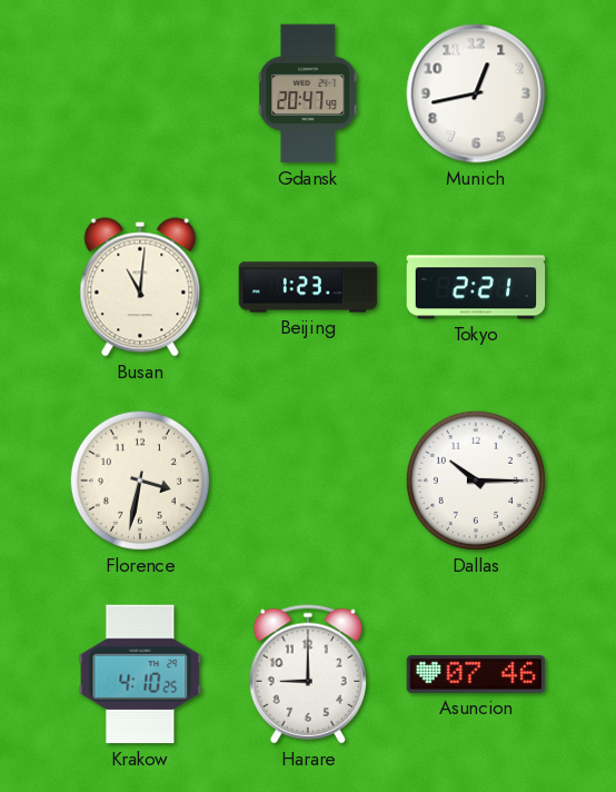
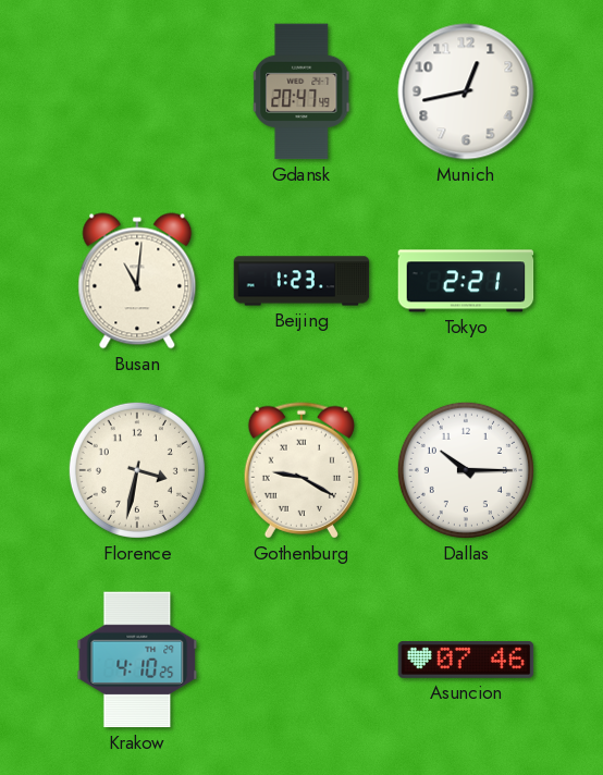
Gothenburg: none -> 9:20 (300, 470)
Harare: 9:00 -> none (307, 674)
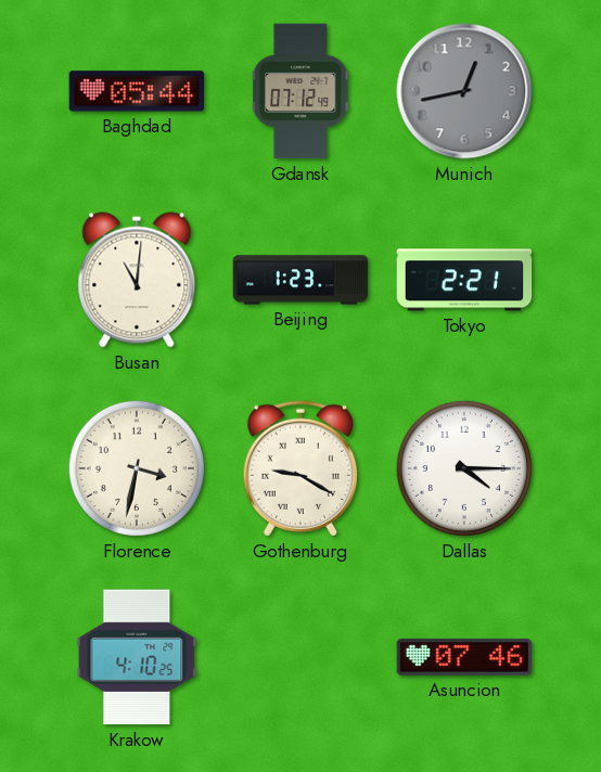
Baghdad: none -> 05:44 (137, 91)
Gdansk: 20:47 -> 07:12 (302, 91)
Munich dial: white -> grey (464, 91)
Dallas: 10:15 -> 4:15 (464, 468)
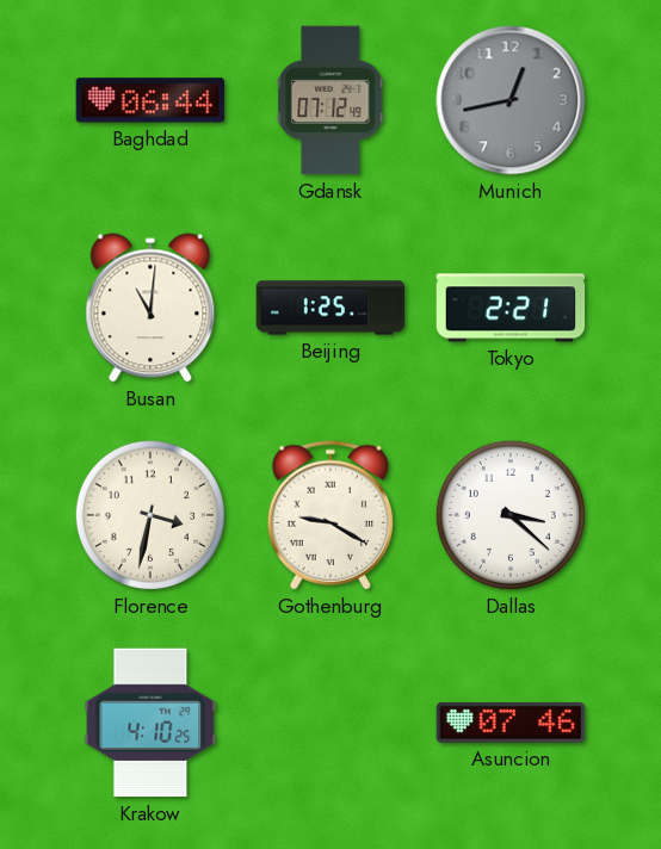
Baghdad: 05:44 -> 06:44 (150, 100)
Beijing: 1:23 -> 1:25 (330, 308)
Dallas: 4:15 -> 3:22 (511, 515)
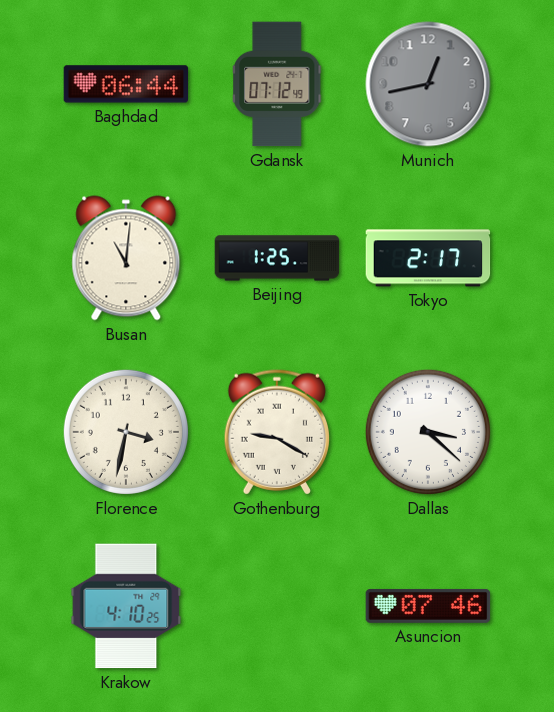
Tokyo: 2:21 -> 2:17 (428, 258)
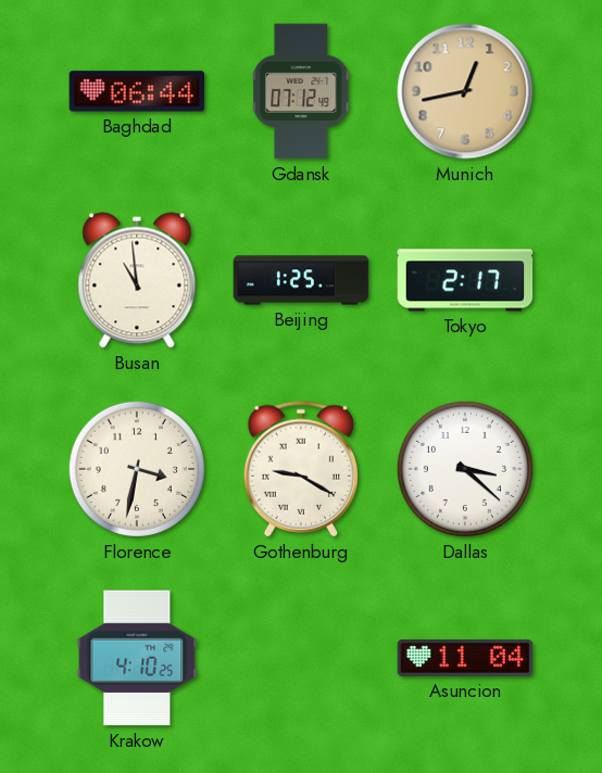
Munich dial: grey -> champagne (465, 91)
Busan: 11:01 -> 10:59 (137, 280)
Asuncion: 07:46 -> 11:04 (465, 658)
